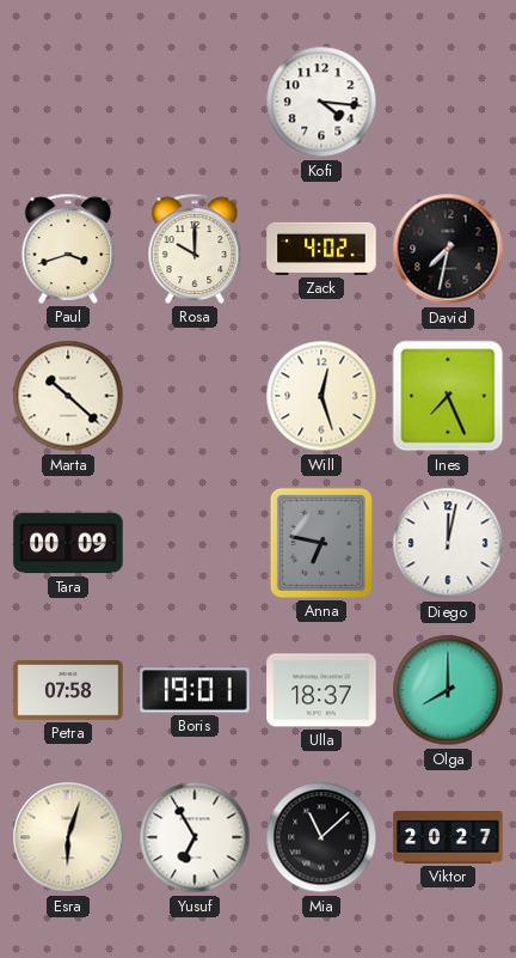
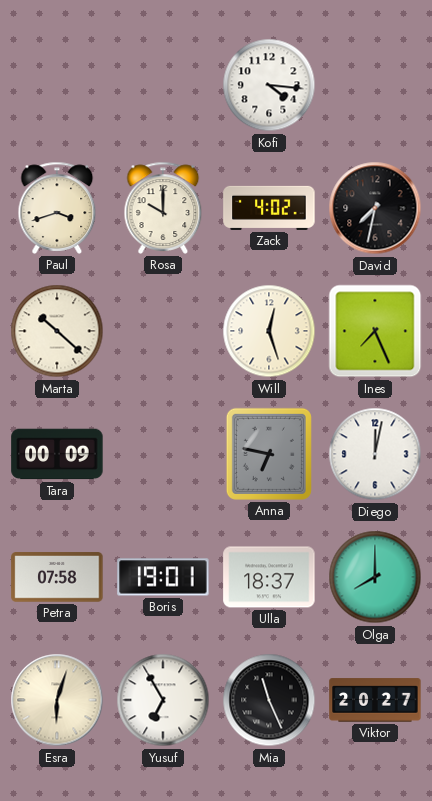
Mia: 11:08 -> 11:26 (269, 700)
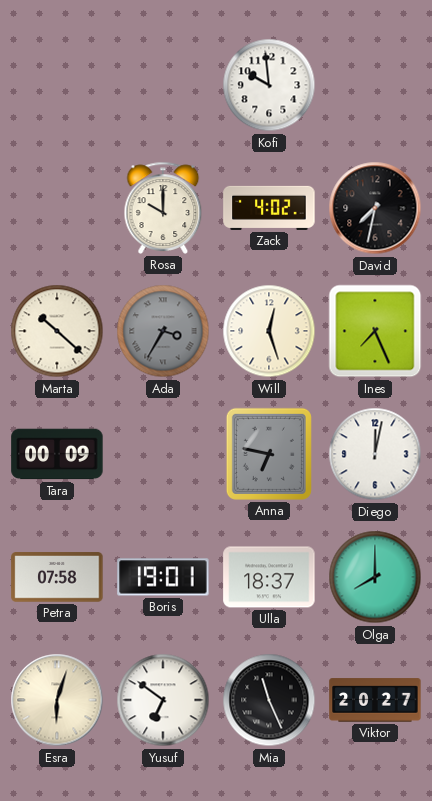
Kofi: 4:16 -> 9:59 (269, 85)
Paul: 3:42 -> none (57, 208)
Ada: none -> 3:35 (163, 331)
Yusuf: 6:55 -> 6:51 (163, 700)
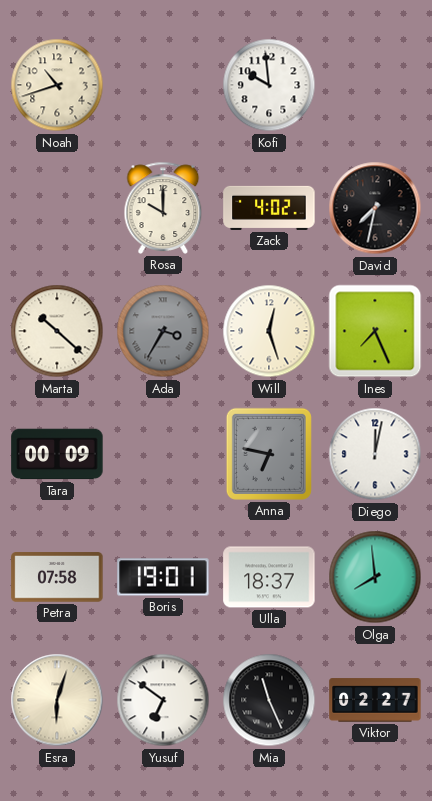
Noah: none -> 10:42 (57, 85)
Olga: 8:00 -> 7:59 (375, 577)
Viktor: 20:27 -> 02:27 (375, 700)
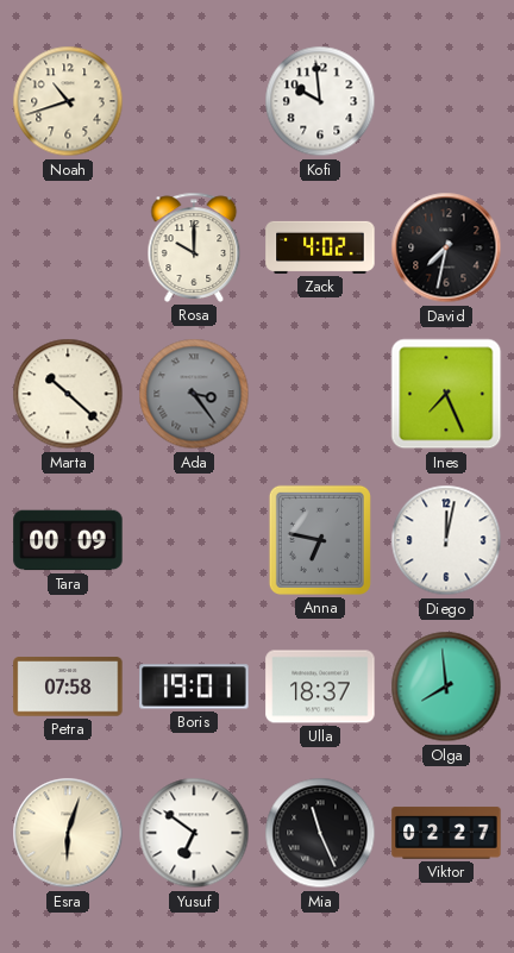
Ada: 3:35 -> 3:24 (194, 394)
Will: 12:27 -> none (269, 331)
